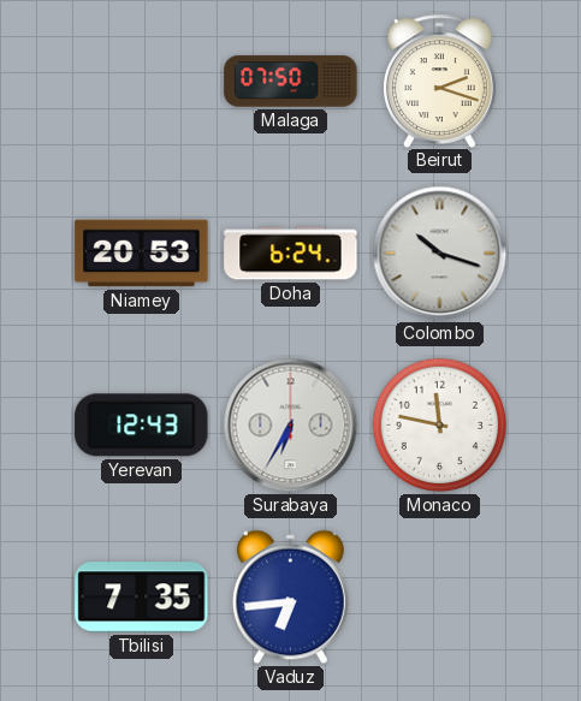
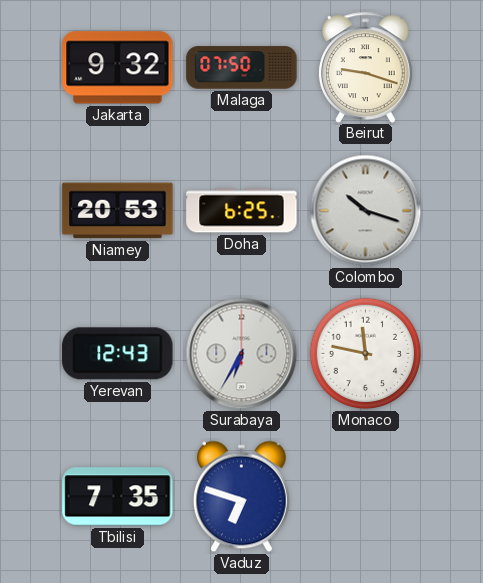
Jakarta: none -> 9:32 (118, 68)
Beirut: 2:18 -> 9:18 (365, 67)
Doha: 6:24 -> 6:25 (242, 211)
Vaduz: 6:44 -> 6:48 (241, 497)
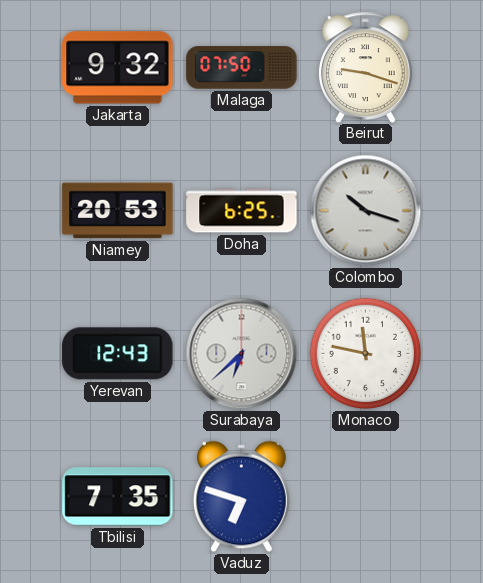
Surabaya: 6:35 -> 6:38 (242, 354)
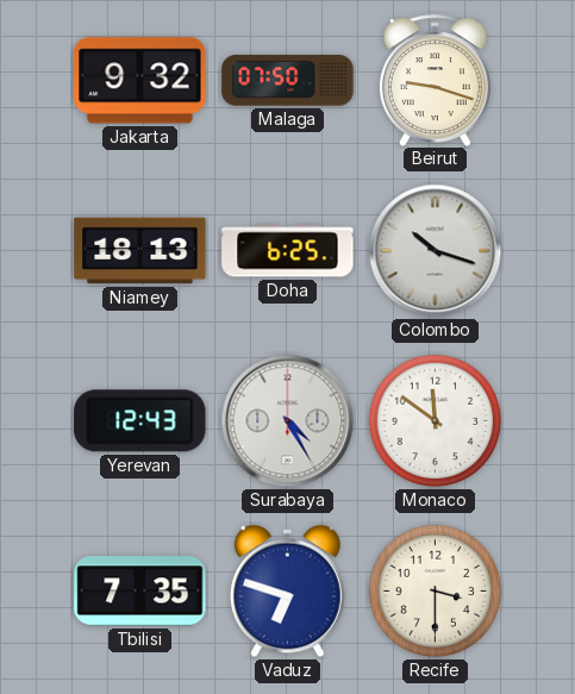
Niamey: 20:53 -> 18:13 (140, 251)
Surabaya: 6:38 -> 4:25 (288, 421)
Monaco: 11:47 -> 11:51 (436, 421)
Recife: none -> 3:30 (436, 592)
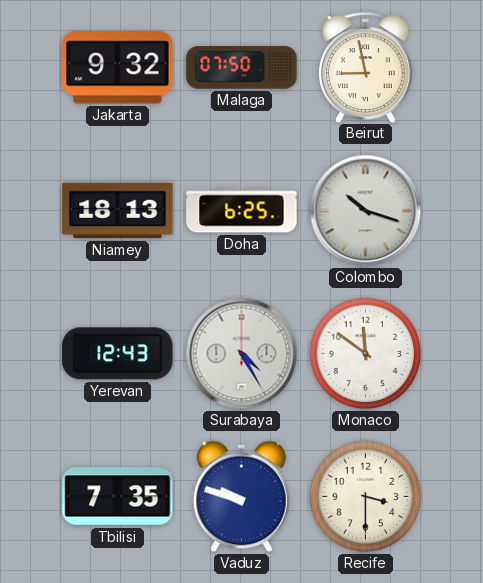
Beirut: 9:18 -> 8:58 (365, 67)
Vaduz: 6:48 -> 9:48 (241, 497)
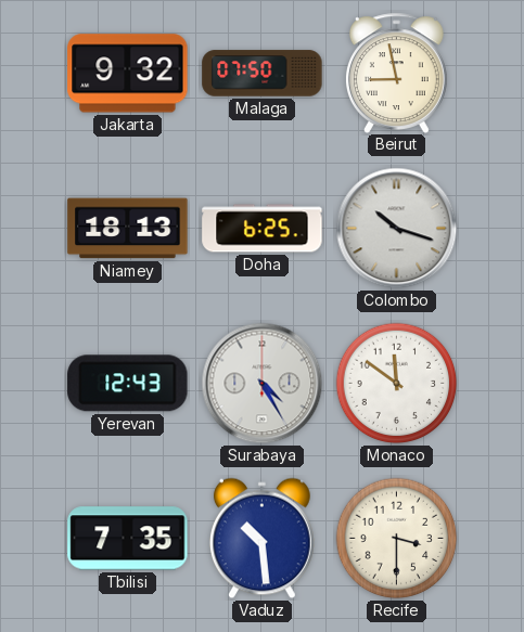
Vaduz: 9:48 -> 10:29 (261, 539)
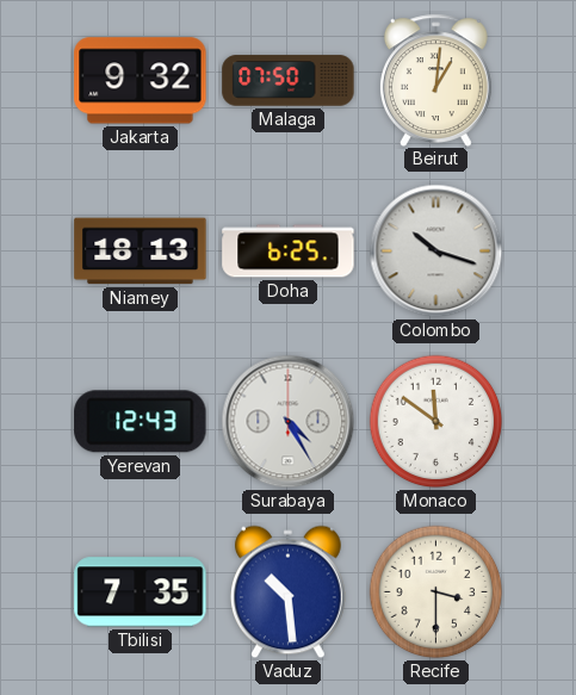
Beirut: 8:58 -> 1:01 (435, 80)
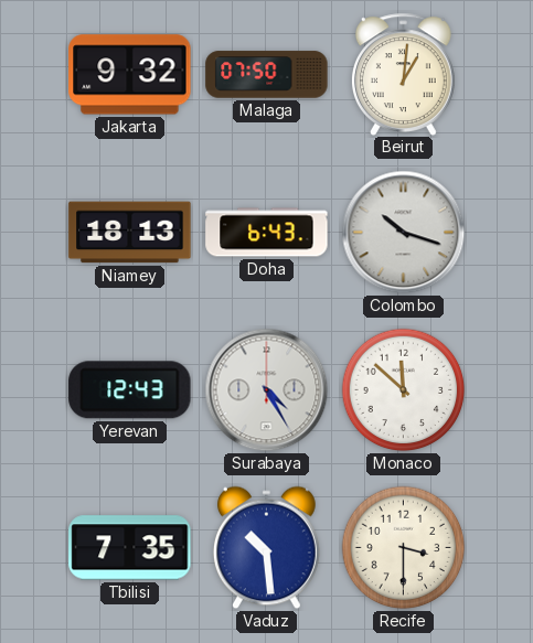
Doha: 6:25 -> 6:43 (267, 233)
Monaco: 11:51 -> 11:52 (404, 390)
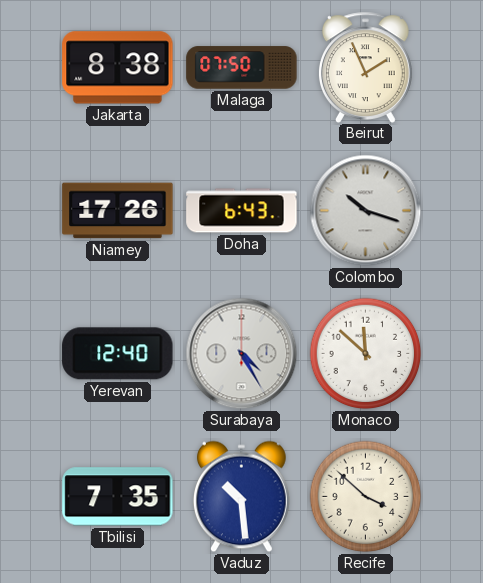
Jakarta: 9:32 -> 8:38 (118, 68)
Beirut: 1:01 -> 1:56 (365, 67)
Niamey: 18:13 -> 17:26 (118, 211)
Yerevan: 12:43 -> 12:40 (118, 354)
Recife: 3:30 -> 3:52 (366, 497)
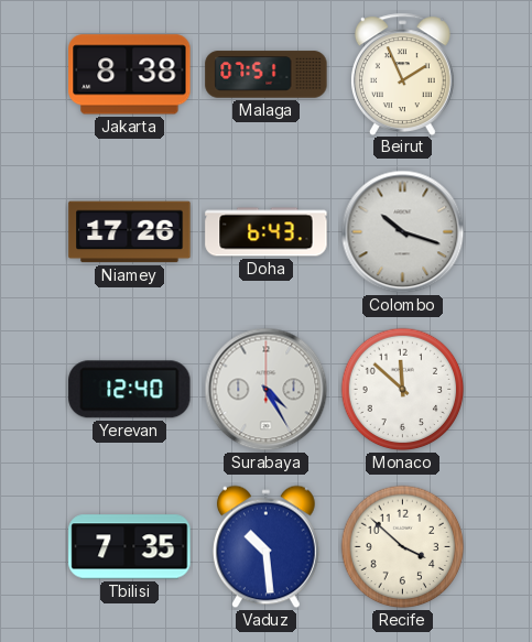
Malaga: 07:50 -> 07:51 (267, 75)
